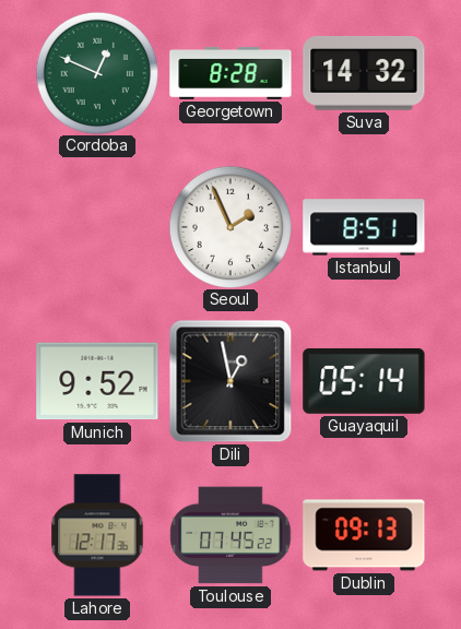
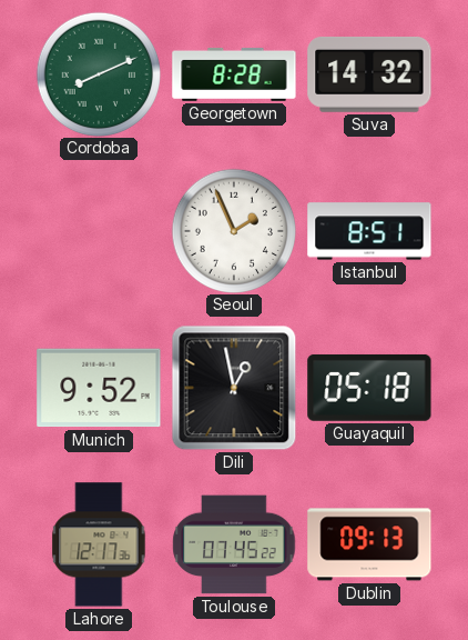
Cordoba: 12:49 -> 8:11 (98, 73)
Guayaquil: 05:14 -> 05:18 (369, 388)
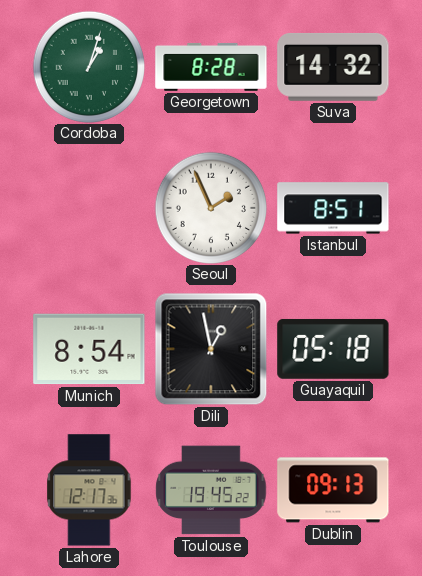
Cordoba: 8:11 -> 1:03 (88, 66)
Munich: 9:52 -> 8:54 (89, 349)
Toulouse: 07:45 -> 19:45 (211, 490)
